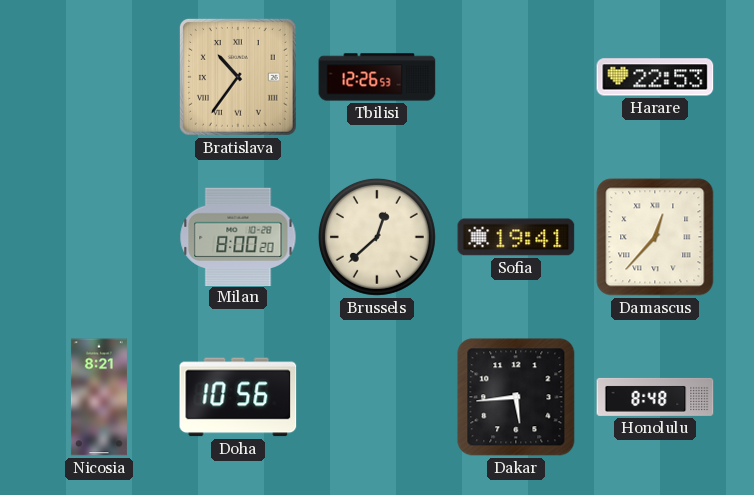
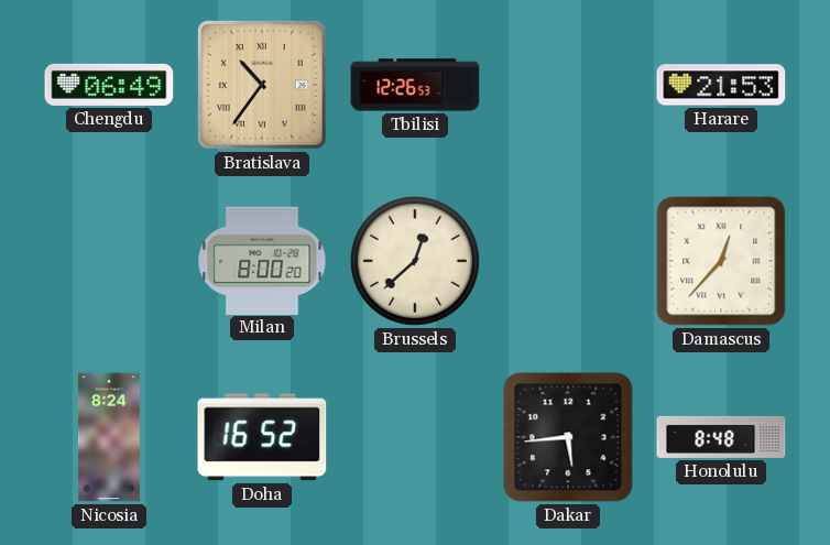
Chengdu: none -> 06:49 (109, 85)
Harare: 22:53 -> 21:53 (721, 85)
Sofia: 19:41 -> none (516, 237)
Nicosia: 8:21 -> 8:24 (109, 437)
Doha: 10:56 -> 16:52 (262, 437)
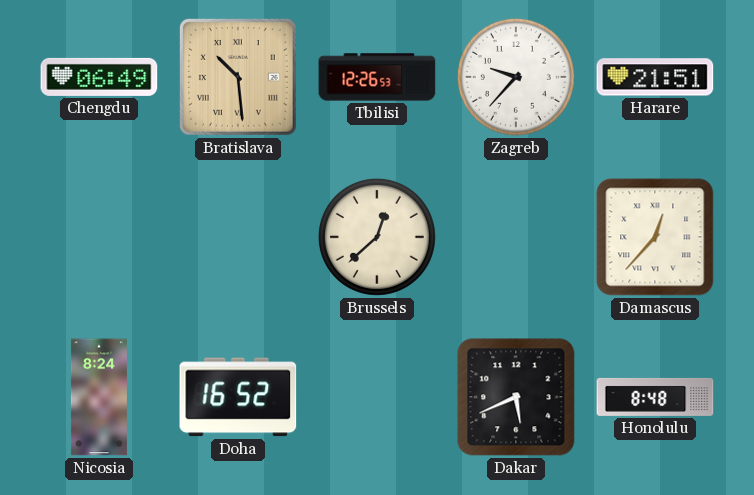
Bratislava: 10:36 -> 10:29 (238, 77)
Zagreb: none -> 9:37 (516, 77)
Harare: 21:53 -> 21:51 (655, 77)
Milan: 8:00 -> none (262, 260)
Dakar: 5:44 -> 5:41 (516, 397)
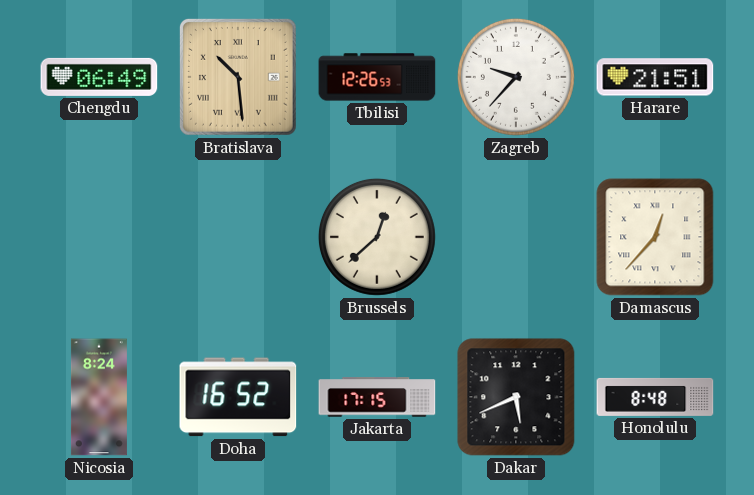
Jakarta: none -> 17:15 (377, 397)
